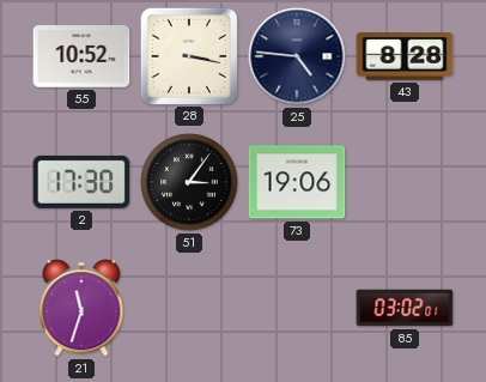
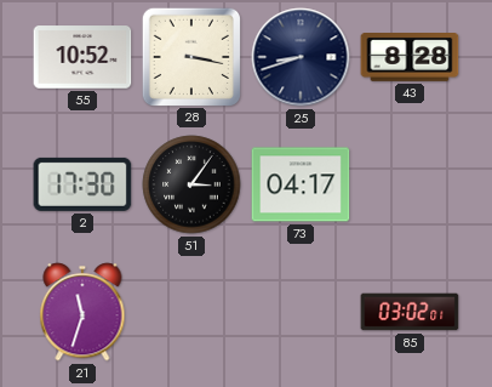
25: 4:46 -> 8:42 (301, 57)
73: 19:06 -> 04:17 (301, 184)
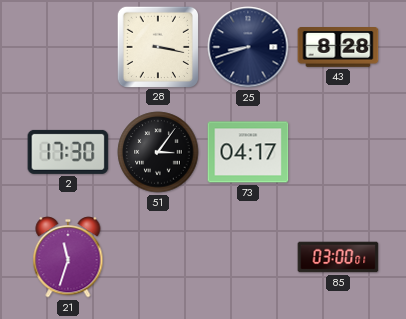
55: 10:52 -> none (82, 57)
85: 03:02 -> 03:00 (338, 257)
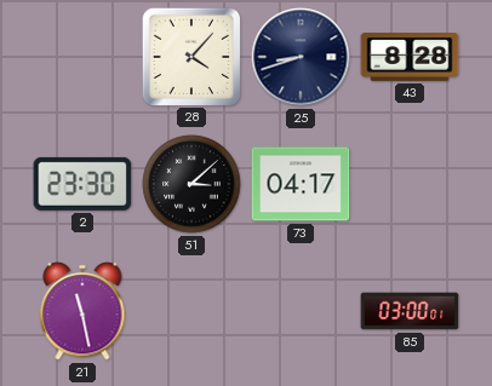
28: 3:17 -> 4:07 (190, 56)
2: 17:30 -> 23:30 (82, 184)
51: 3:06 -> 3:08 (191, 184)
21: 11:33 -> 11:28 (82, 311)
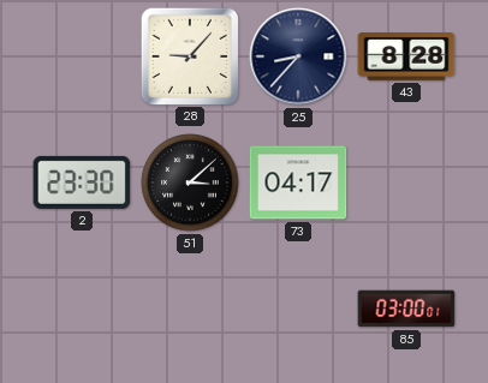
28: 4:07 -> 9:07 (189, 55)
25: 8:42 -> 8:37 (298, 56)
21: 11:28 -> none (82, 311)
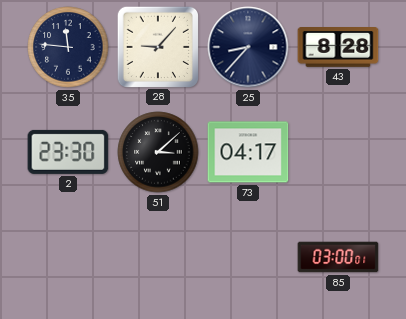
35: none -> 11:46 (68, 47)
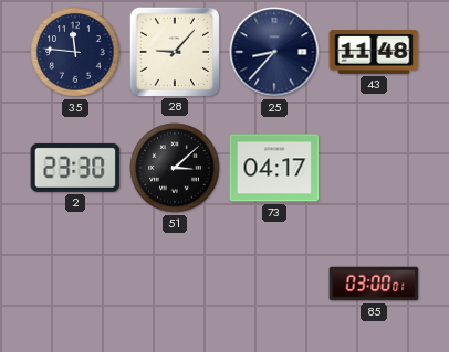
43: 8:28 -> 11:48 (374, 53)
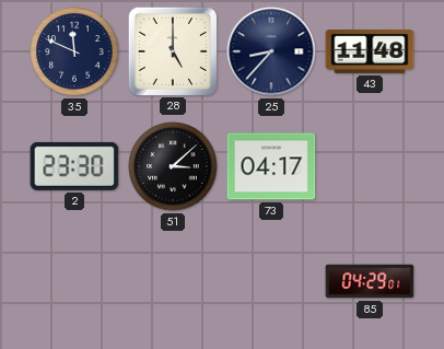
35: 11:46 -> 11:49 (74, 51)
28: 9:07 -> 5:00 (172, 50)
85: 03:00 -> 04:29 (370, 281)
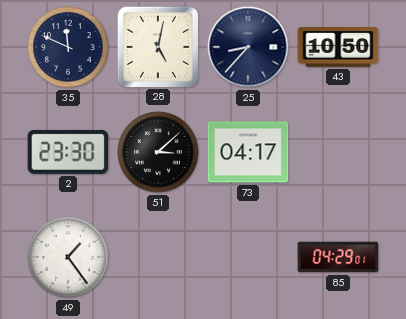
28: 5:00 -> 5:02 (157, 46)
43: 11:48 -> 10:50 (338, 48)
49: none -> 1:24 (68, 257)
